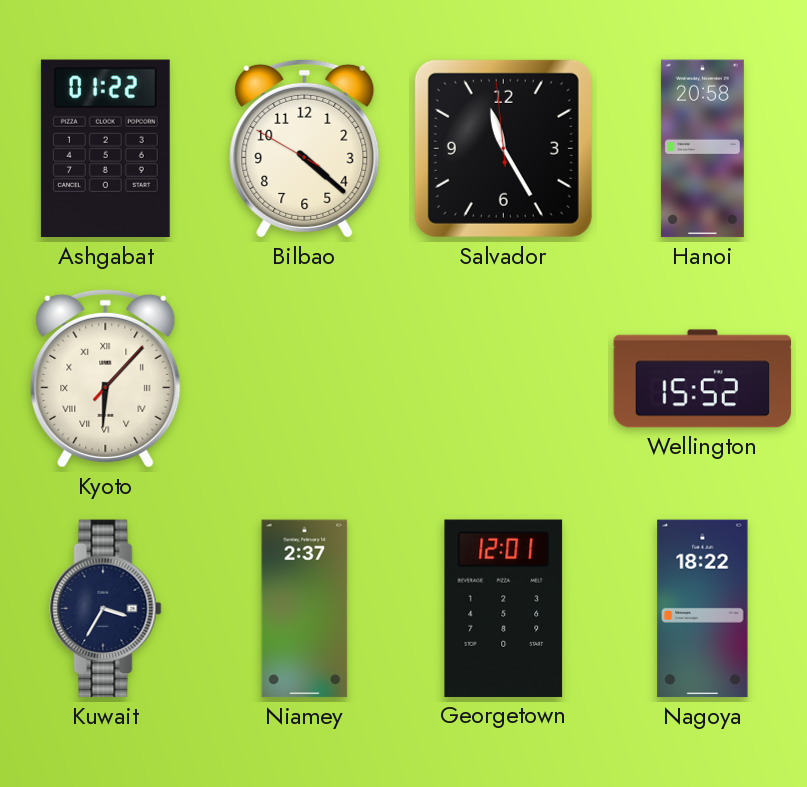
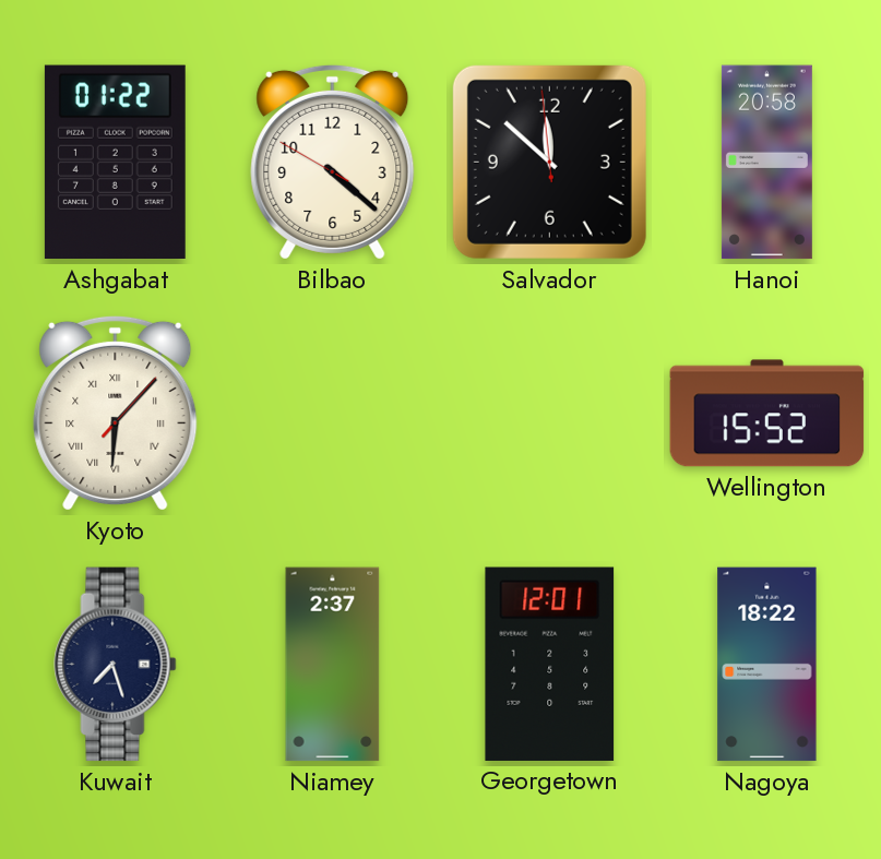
Salvador: 11:24 -> 11:51 (549, 162)
Kuwait: 3:35 -> 7:27 (116, 665)
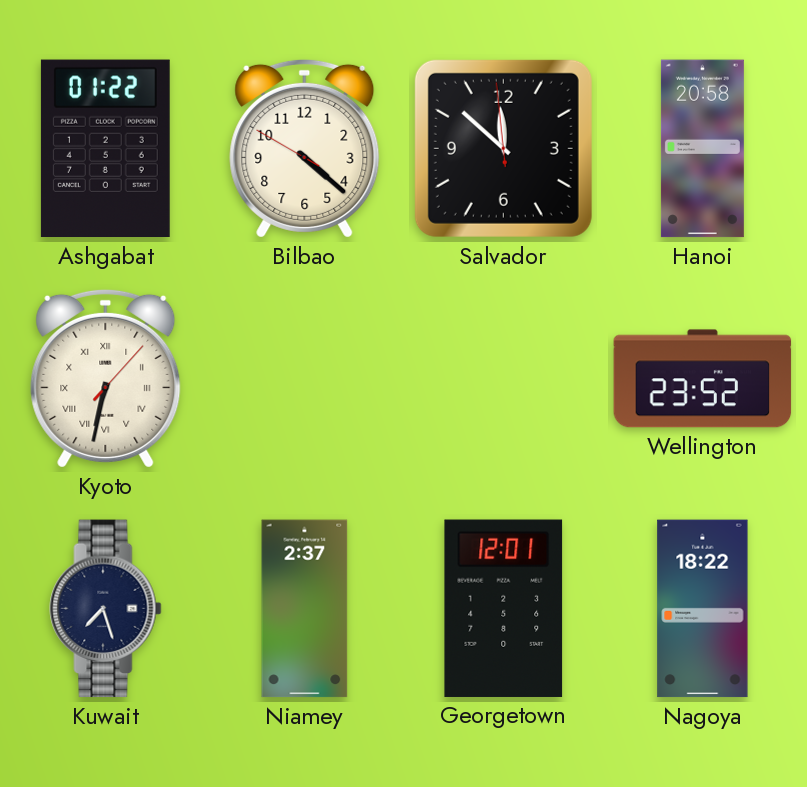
Kyoto: 6:07 -> 6:32 (106, 378)
Wellington: 15:52 -> 23:52 (703, 379)
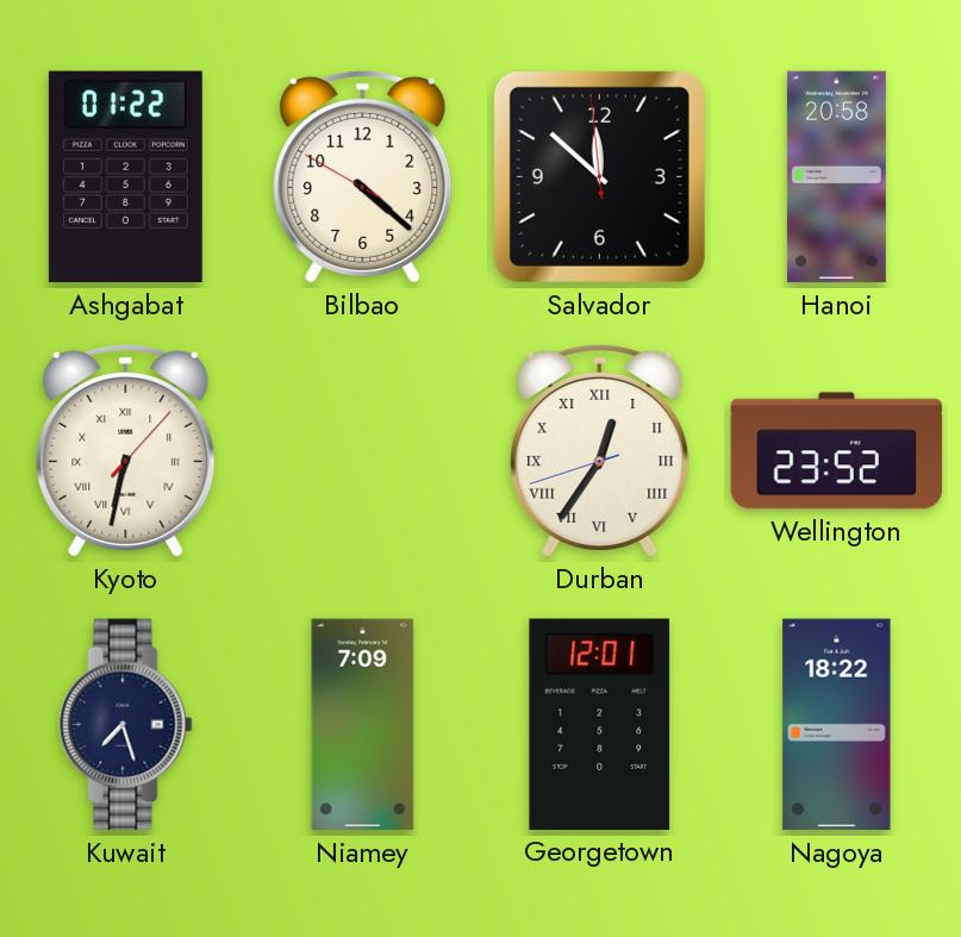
Durban: none -> 12:35 (600, 450)
Niamey: 2:37 -> 7:09 (363, 725)
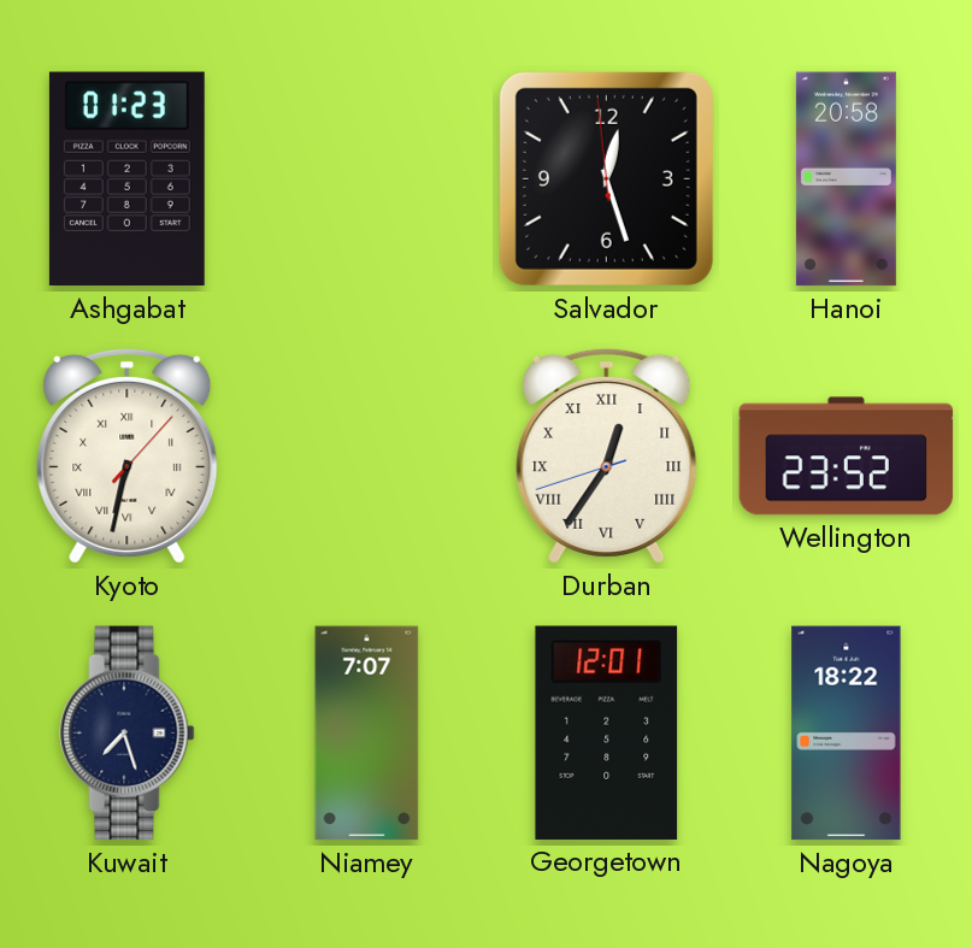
Ashgabat: 01:22 -> 01:23 (126, 179)
Bilbao: 4:21 -> none (363, 176)
Salvador: 11:51 -> 12:26 (606, 178)
Niamey: 7:09 -> 7:07 (367, 734)
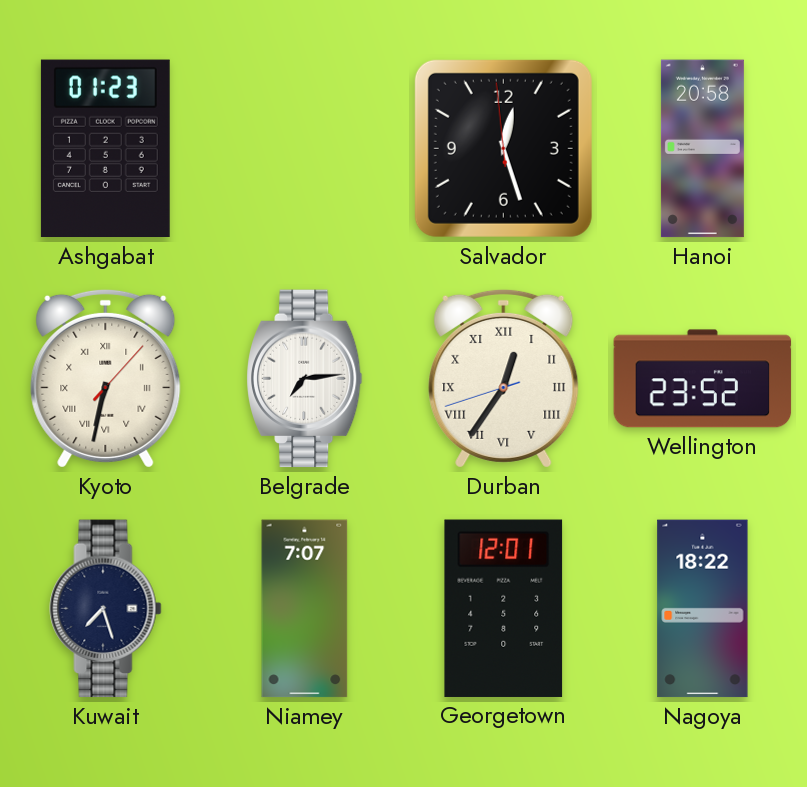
Belgrade: none -> 7:14 (304, 379)
